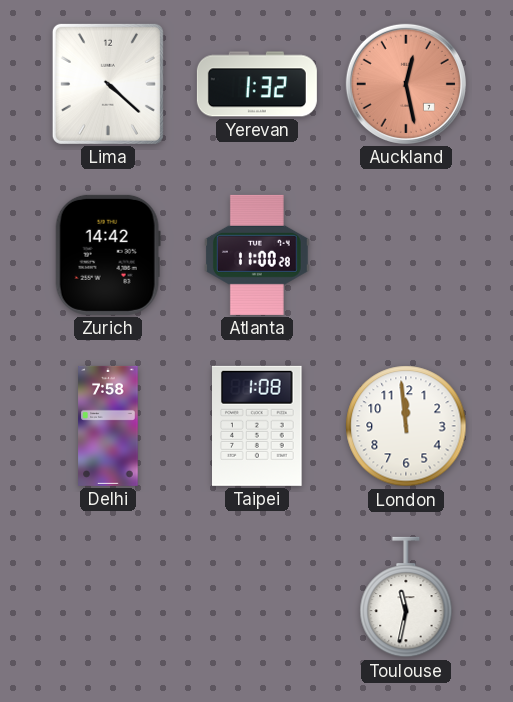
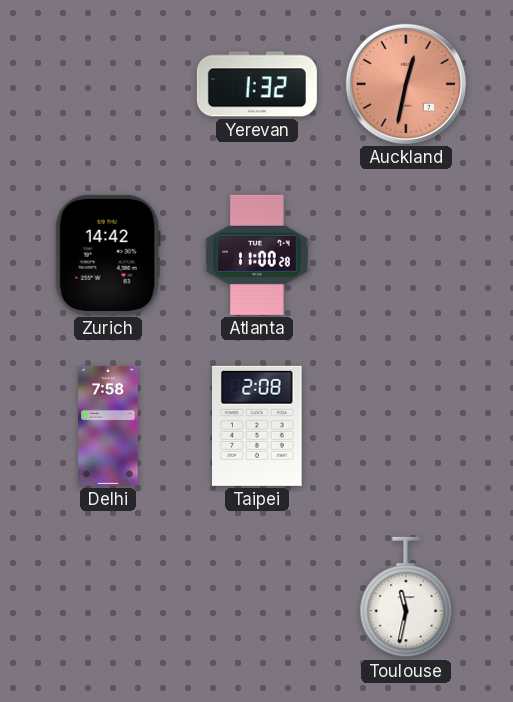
Lima: 4:22 -> none (108, 84)
Auckland: 12:28 -> 12:32 (406, 84)
Taipei: 1:08 -> 2:08 (258, 426)
London: 11:59 -> none (406, 426)
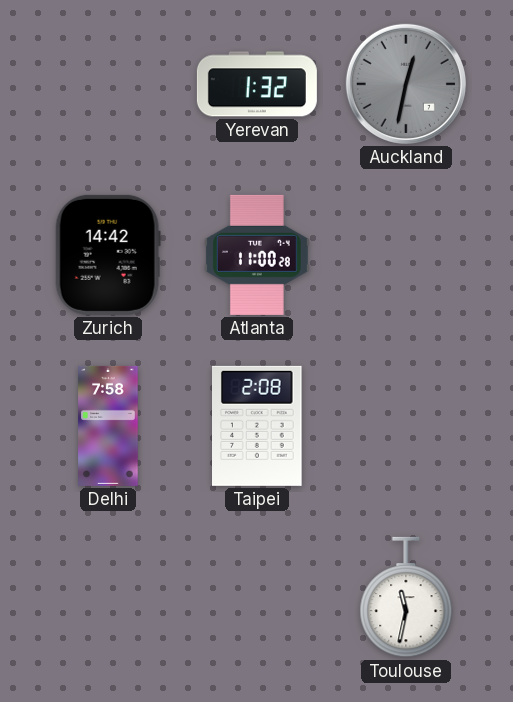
Auckland dial: salmon -> grey (406, 84)
